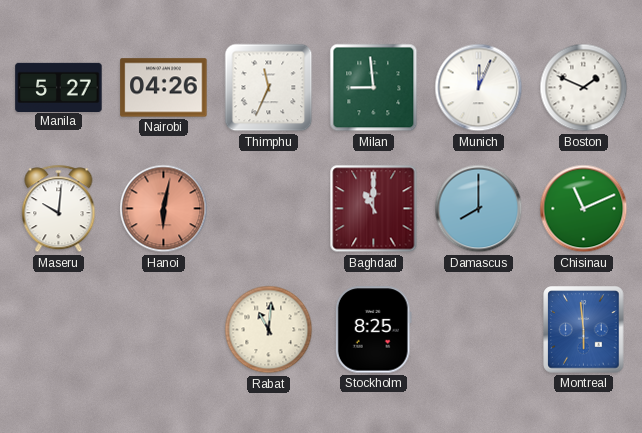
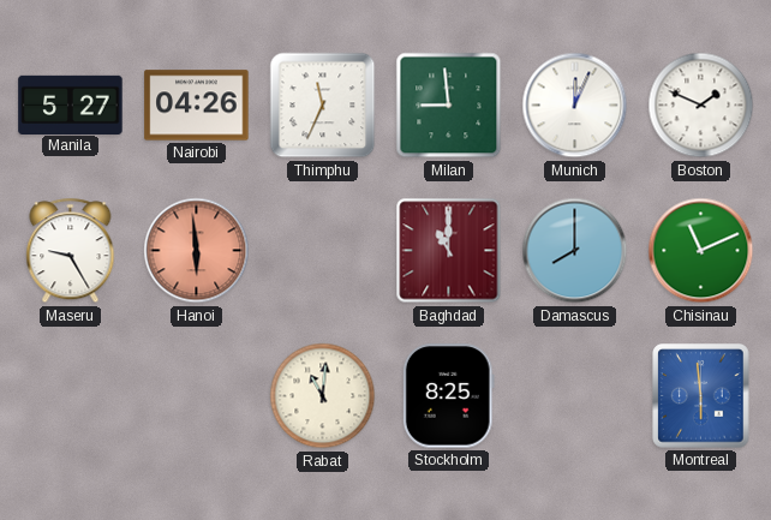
Maseru: 10:01 -> 9:25 (71, 251)
Hanoi: 6:02 -> 5:59 (197, 251)
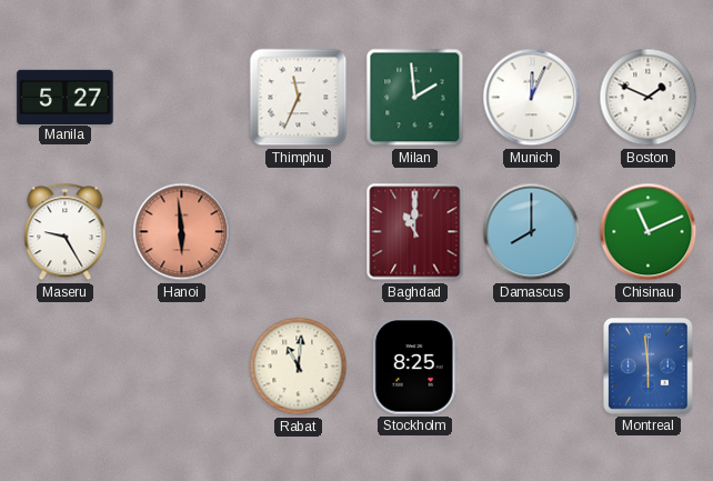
Nairobi: 04:26 -> none (197, 106)
Milan: 8:59 -> 1:59 (415, 98)
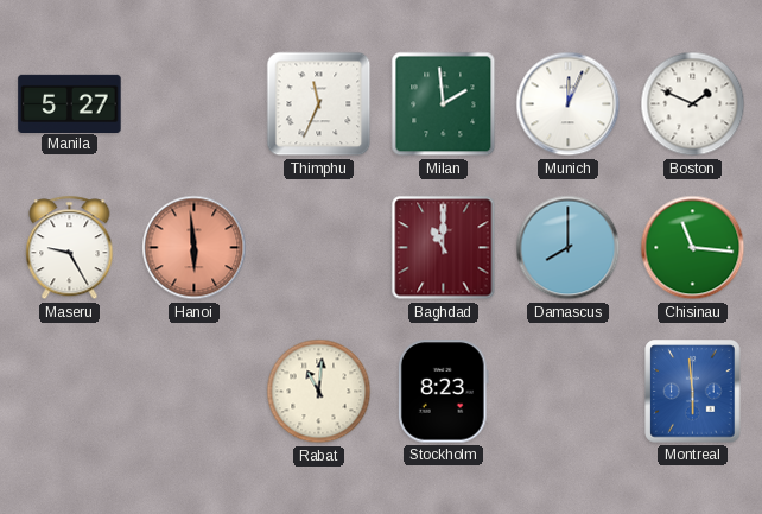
Chisinau: 11:11 -> 11:16 (693, 248)
Stockholm: 8:25 -> 8:23 (443, 392)
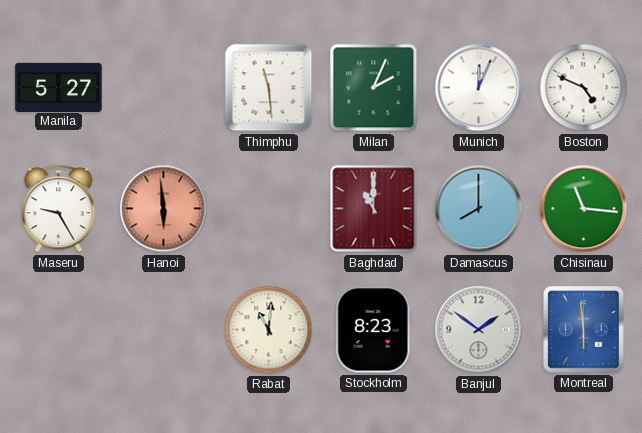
Thimphu: 11:34 -> 11:29 (269, 88)
Milan: 1:59 -> 2:04 (374, 88)
Boston: 1:49 -> 4:49 (584, 88)
Banjul: none -> 1:51 (479, 330)
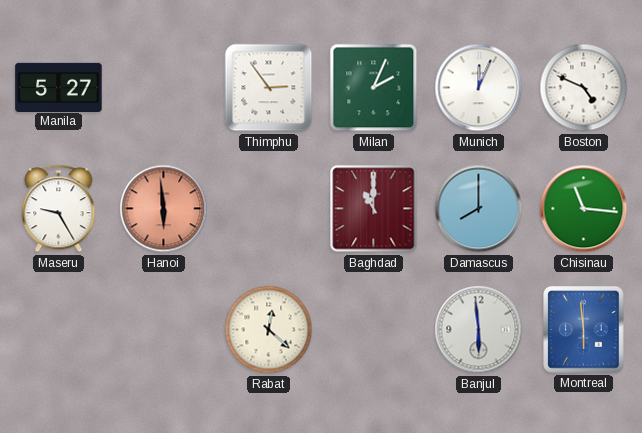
Thimphu: 11:29 -> 2:54 (269, 88)
Rabat: 11:01 -> 12:22 (269, 330)
Stockholm: 8:23 -> none (373, 330)
Banjul: 1:51 -> 5:59 (479, 330)
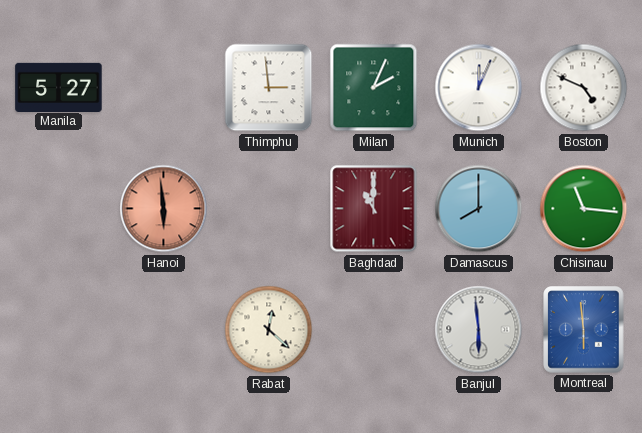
Thimphu: 2:54 -> 2:59 (269, 88)
Maseru: 9:25 -> none (59, 209)
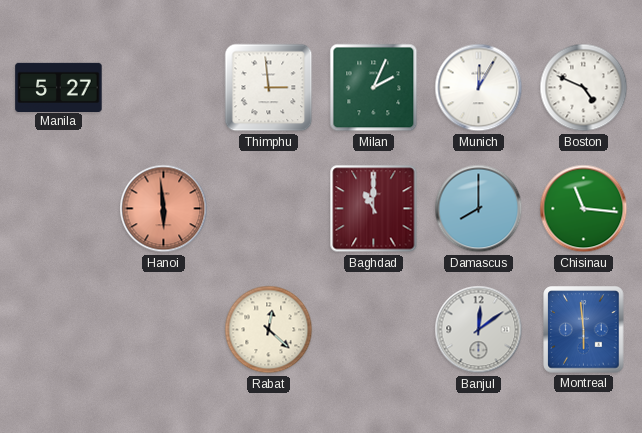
Munich: 12:04 -> 12:05 (479, 88)
Banjul: 5:59 -> 12:09 (479, 330)
